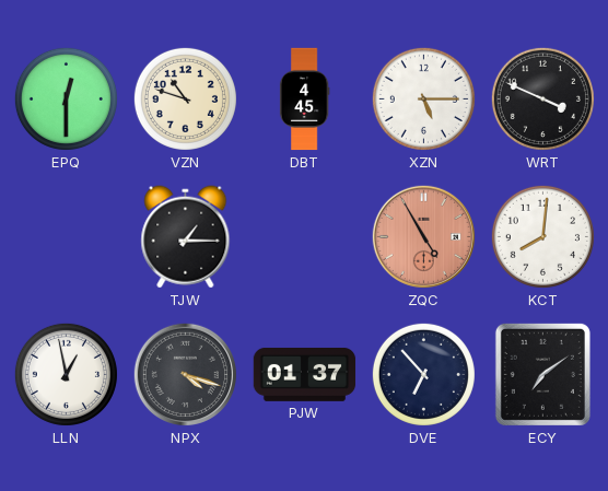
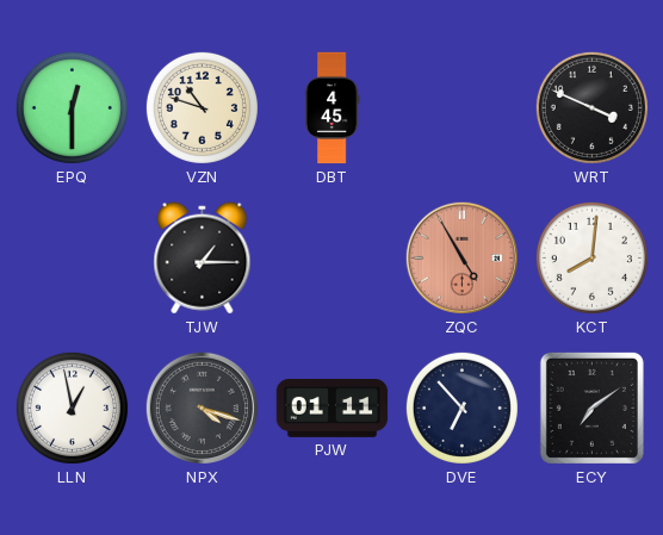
XZN: 5:15 -> none (423, 98)
PJW: 01:37 -> 01:11 (333, 408)
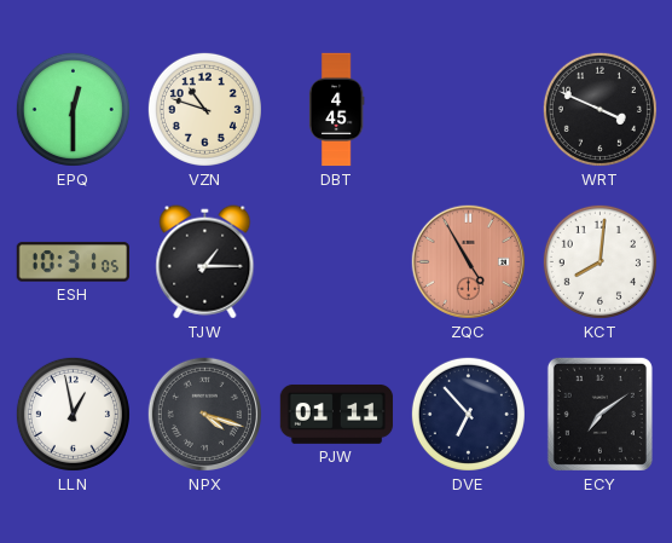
ESH: none -> 10:31 (74, 262)
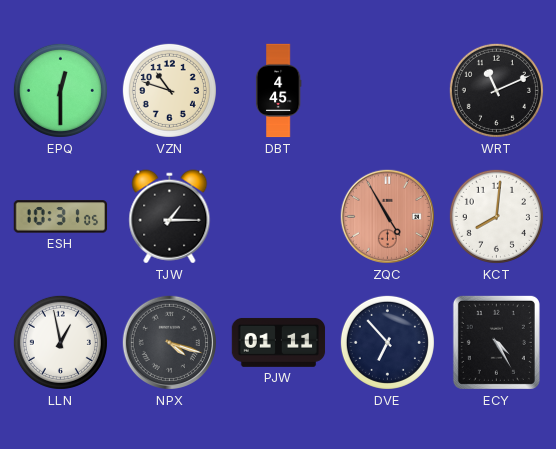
WRT: 3:49 -> 11:11 (496, 90)
ECY: 7:09 -> 4:25 (496, 342)
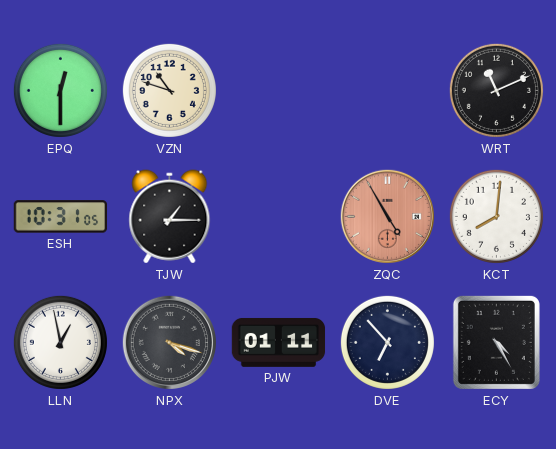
DBT: 4:45 -> none (278, 91)
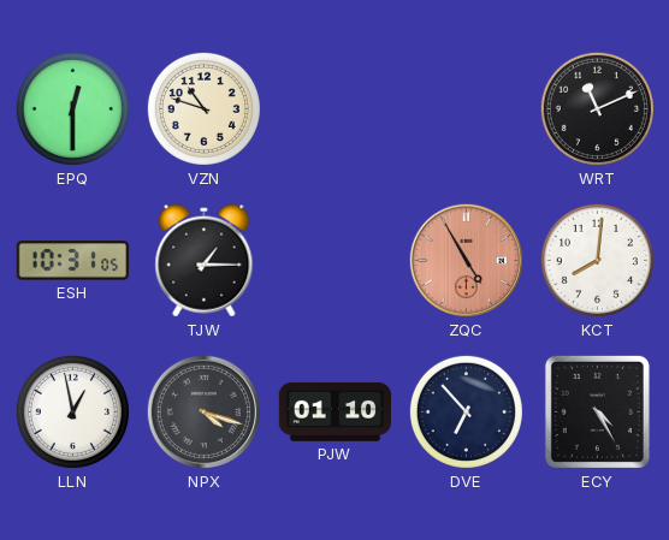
PJW: 01:11 -> 01:10 (336, 411)
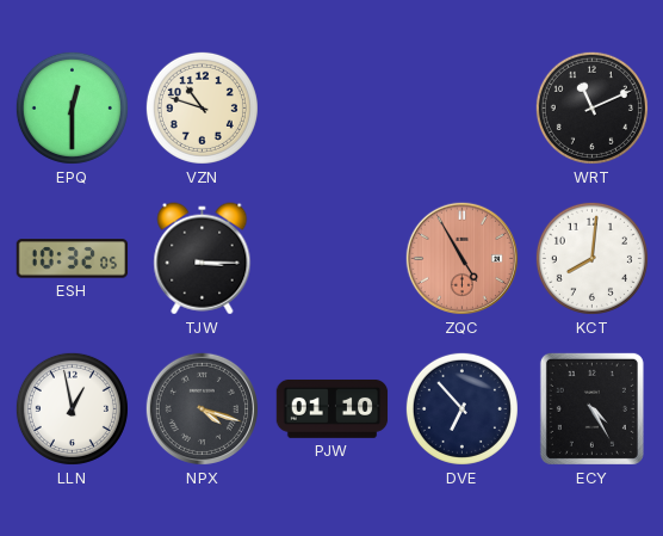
ESH: 10:31 -> 10:32 (73, 259)
TJW: 1:15 -> 3:15 (203, 259)
